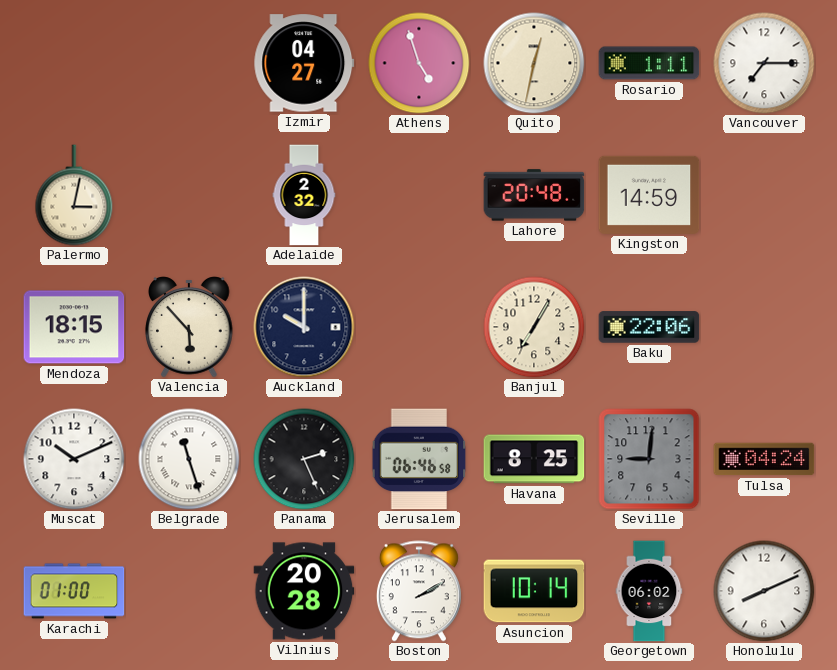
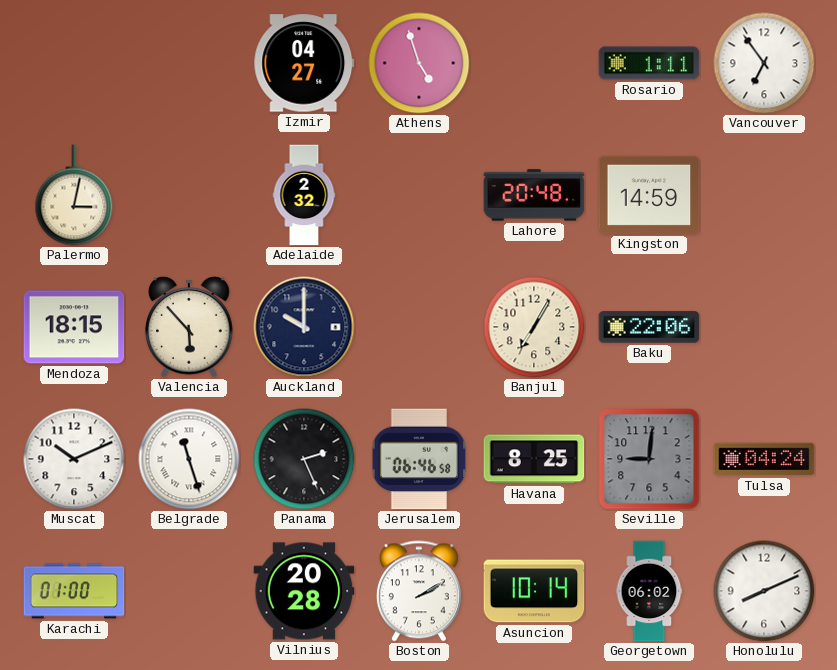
Quito: 12:32 -> none (534, 63)
Vancouver: 7:15 -> 6:54 (764, 63)
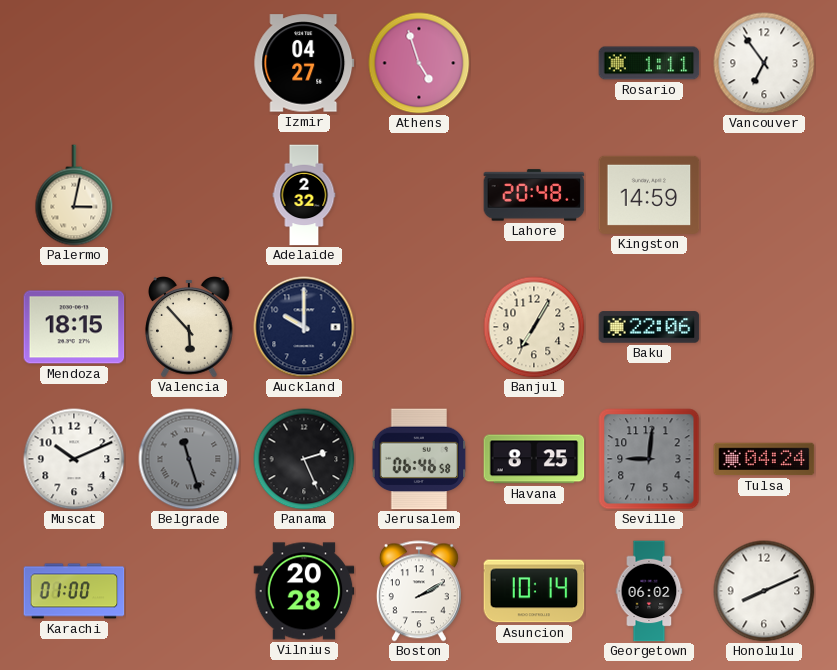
Belgrade dial: white -> grey (189, 459)
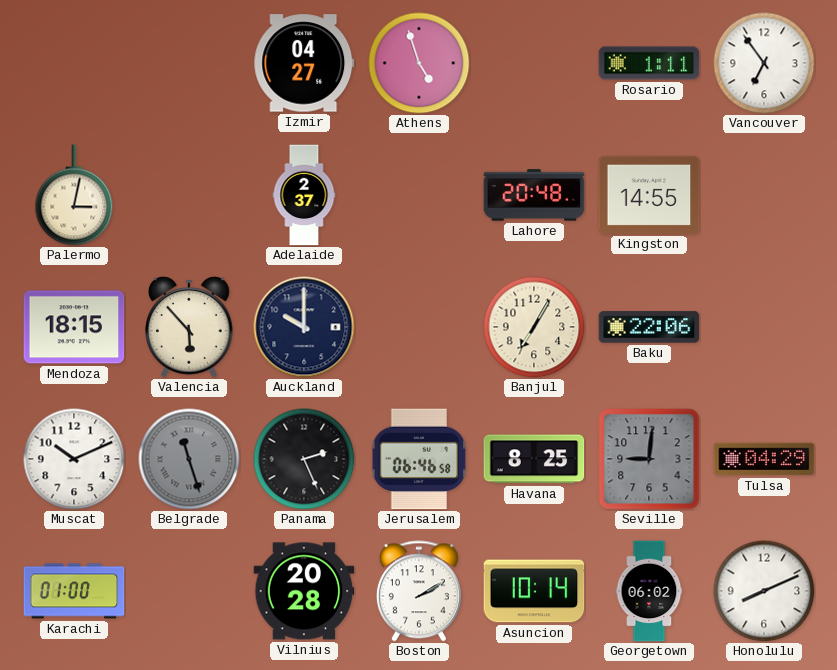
Adelaide: 2:32 -> 2:37 (304, 195)
Kingston: 14:59 -> 14:55 (649, 195)
Tulsa: 04:24 -> 04:29 (764, 459)
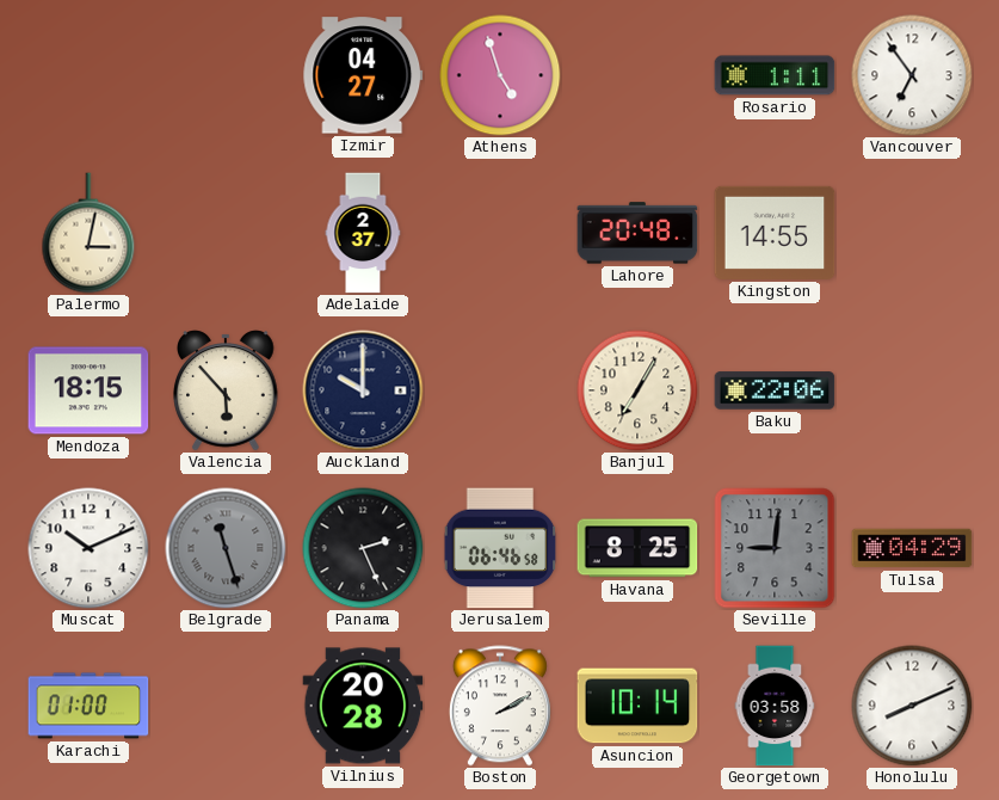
Georgetown: 06:02 -> 03:58 (775, 706)
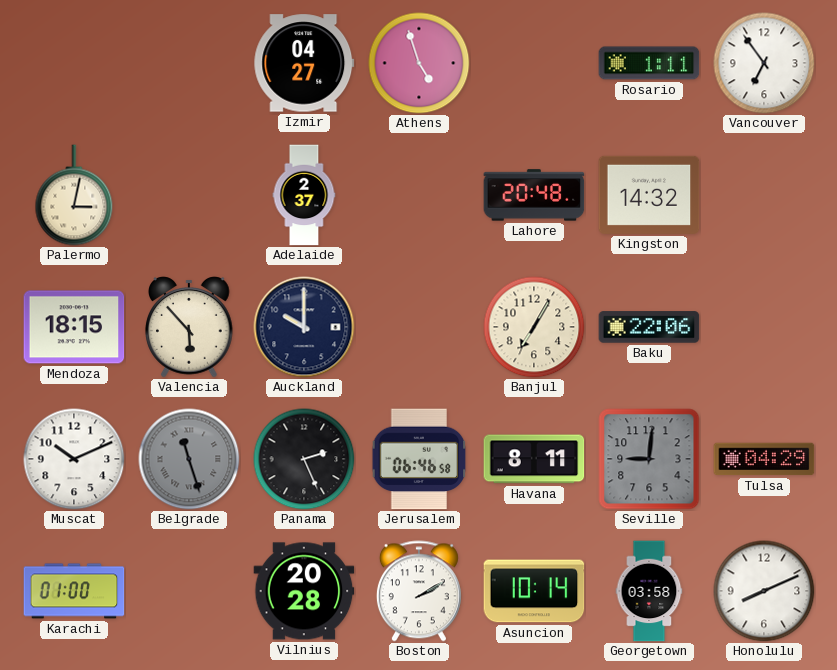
Kingston: 14:55 -> 14:32 (649, 195)
Havana: 8:25 -> 8:11 (534, 459)
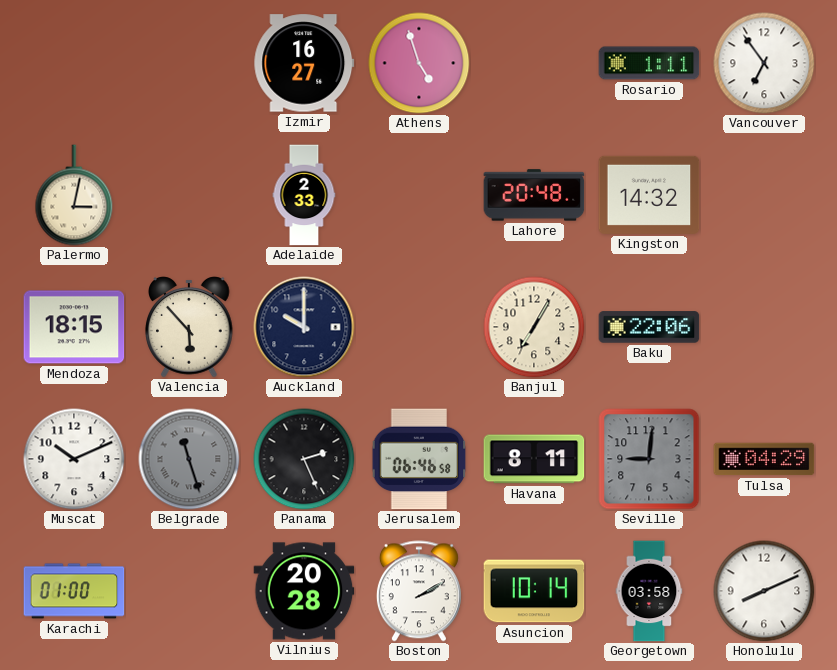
Izmir: 04:27 -> 16:27 (304, 63)
Adelaide: 2:37 -> 2:33 (304, 195)
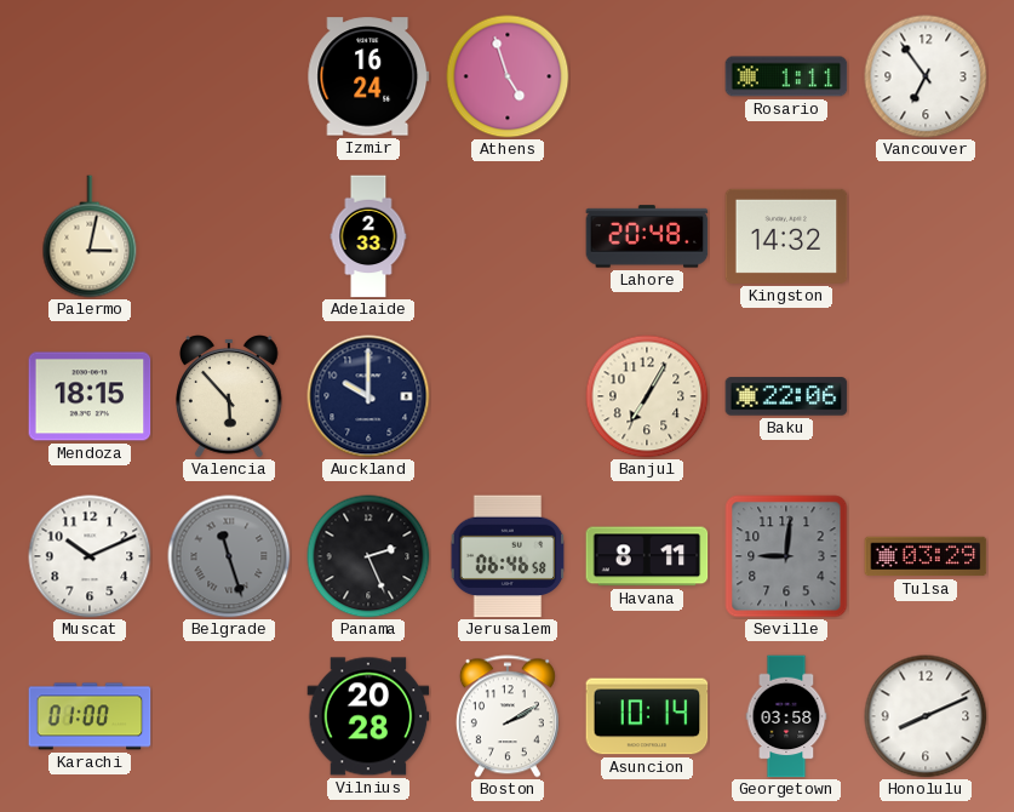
Izmir: 16:27 -> 16:24 (368, 76)
Tulsa: 04:29 -> 03:29 (926, 556)
